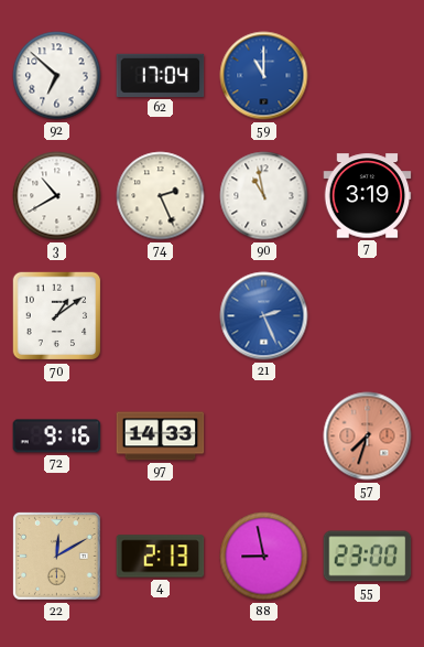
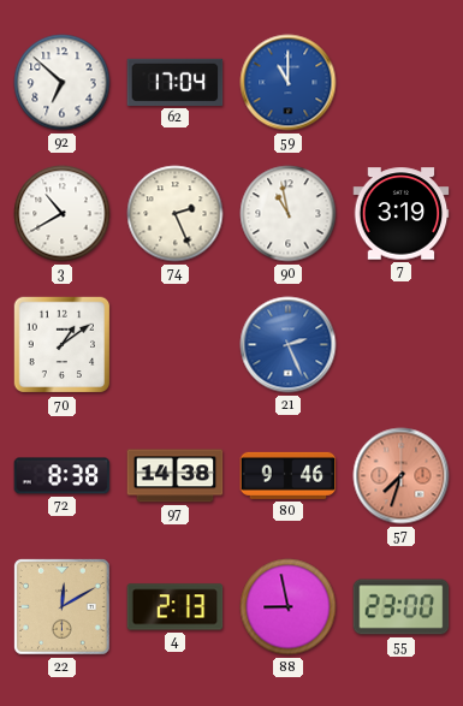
72: 9:16 -> 8:38 (63, 476)
97: 14:33 -> 14:38 (176, 476)
80: none -> 9:46 (289, 475)
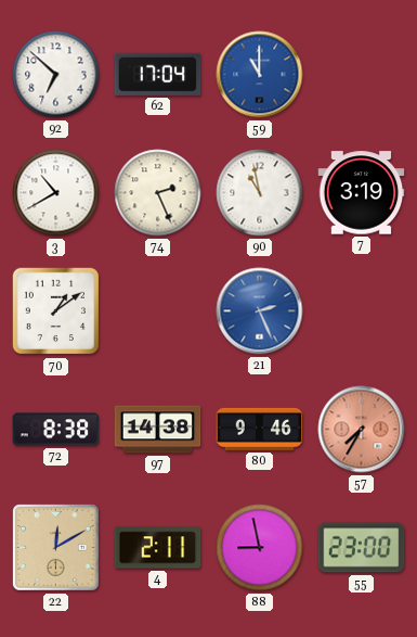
57: 7:33 -> 7:35 (362, 430)
4: 2:13 -> 2:11 (158, 548)
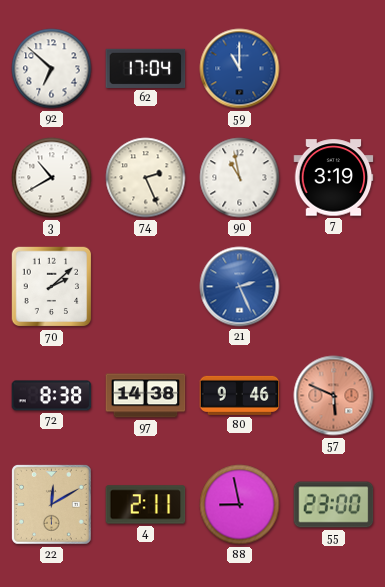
70: 1:09 -> 2:08 (52, 287)
57: 7:35 -> 5:49 (334, 396)
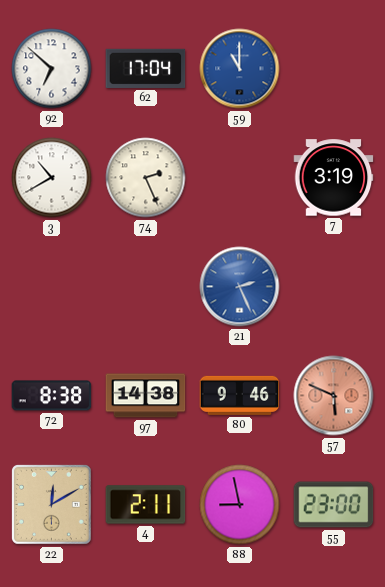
90: 10:58 -> none (240, 178)
70: 2:08 -> none (52, 287)
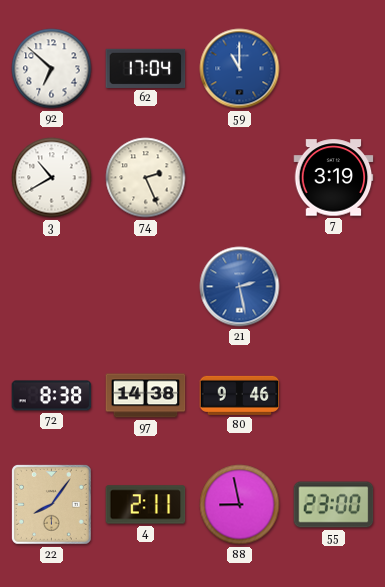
21: 2:26 -> 2:28 (240, 287)
57: 5:49 -> none (334, 396)
22: 12:10 -> 8:06 (52, 505)
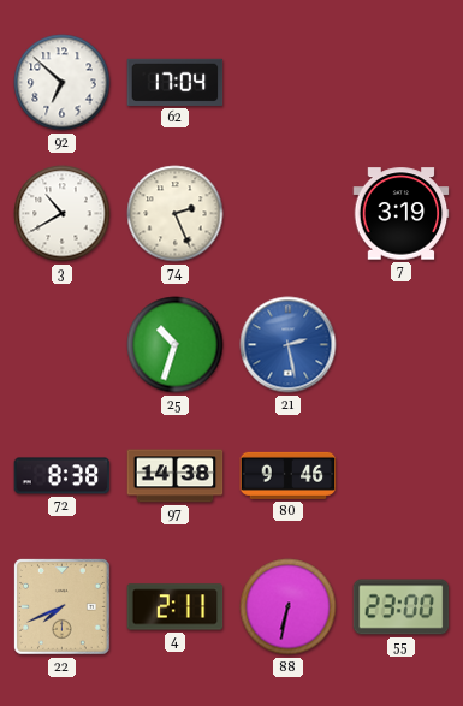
59: 11:00 -> none (240, 69)
25: none -> 10:33 (176, 345)
22: 8:06 -> 7:41 (63, 607)
88: 8:58 -> 6:32 (289, 607)
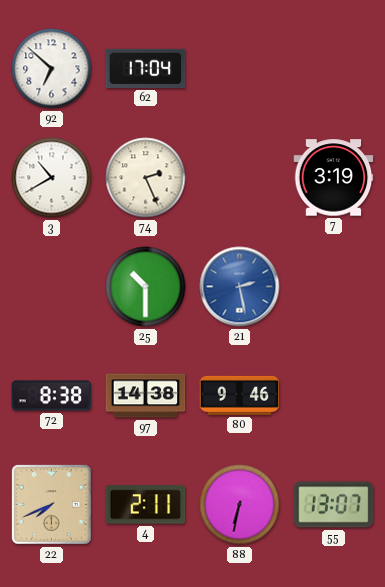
25: 10:33 -> 10:30 (146, 287)
55: 23:00 -> 13:07 (334, 505)
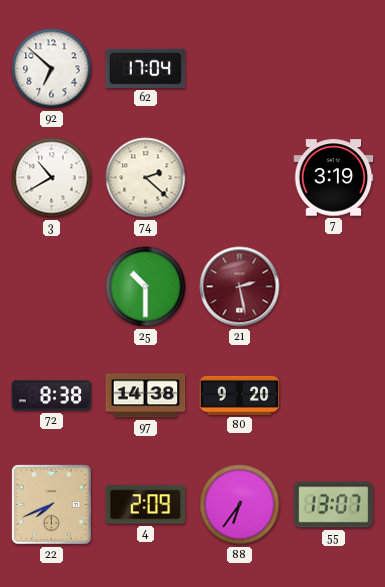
74: 2:26 -> 2:22 (146, 178)
21 dial: blue -> burgundy (240, 287)
80: 9:46 -> 9:20 (240, 395)
4: 2:11 -> 2:09 (146, 505)
88: 6:32 -> 6:36 (240, 505)
